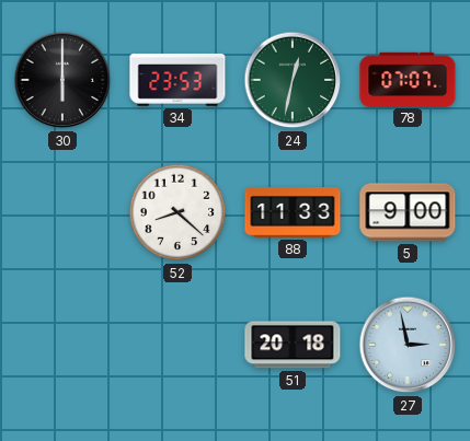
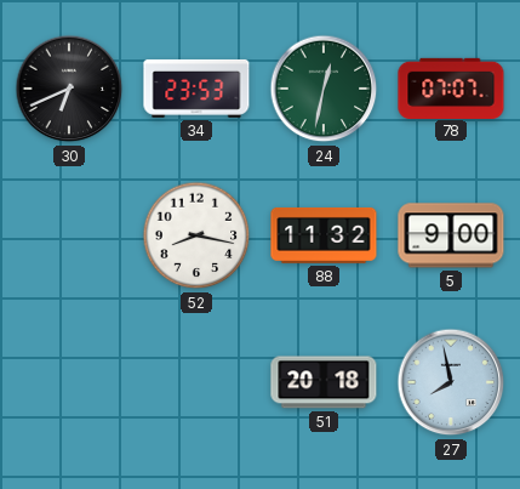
30: 6:00 -> 6:41 (69, 89)
52: 8:22 -> 8:17 (196, 235)
88: 11:33 -> 11:32 (324, 235)
27: 2:58 -> 7:58 (451, 382)
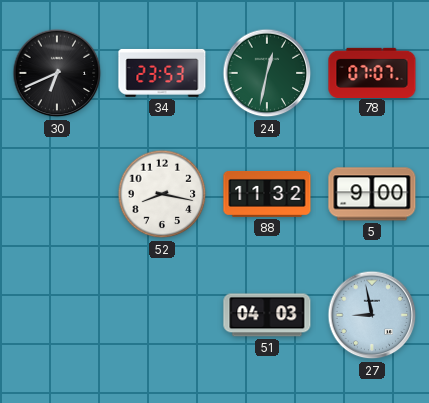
51: 20:18 -> 04:03 (267, 315)
27: 7:58 -> 8:58 (372, 315)
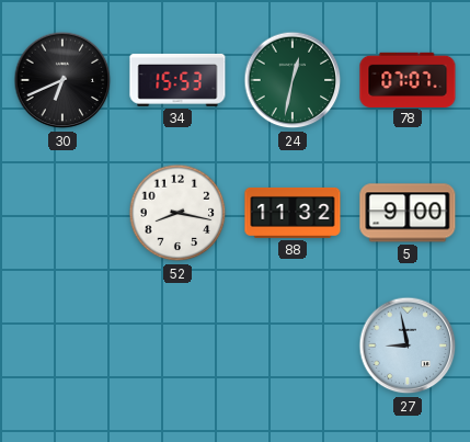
34: 23:53 -> 15:53 (177, 80)
51: 04:03 -> none (267, 315)
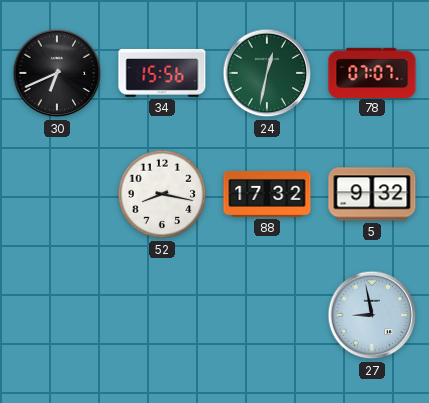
34: 15:53 -> 15:56 (162, 73)
88: 11:32 -> 17:32 (267, 194)
5: 9:00 -> 9:32 (372, 194)
